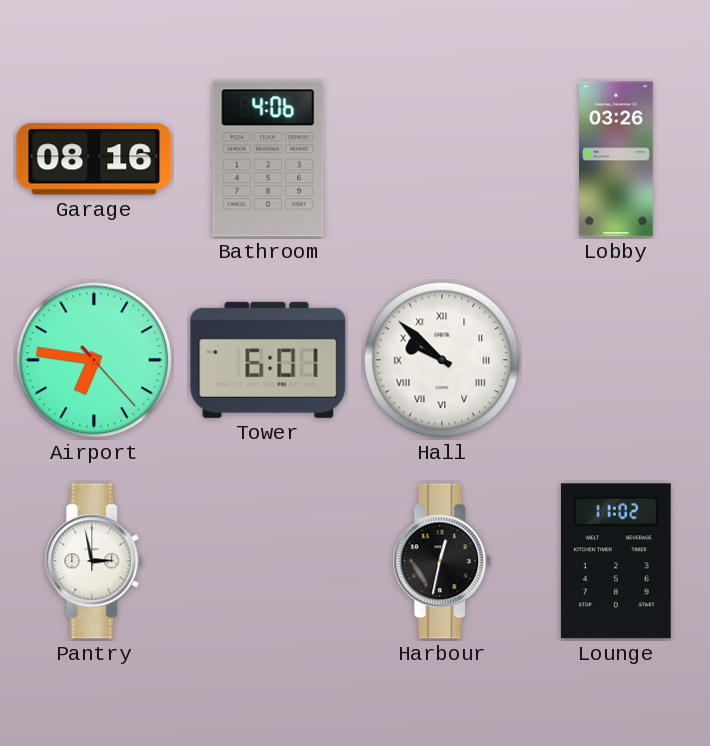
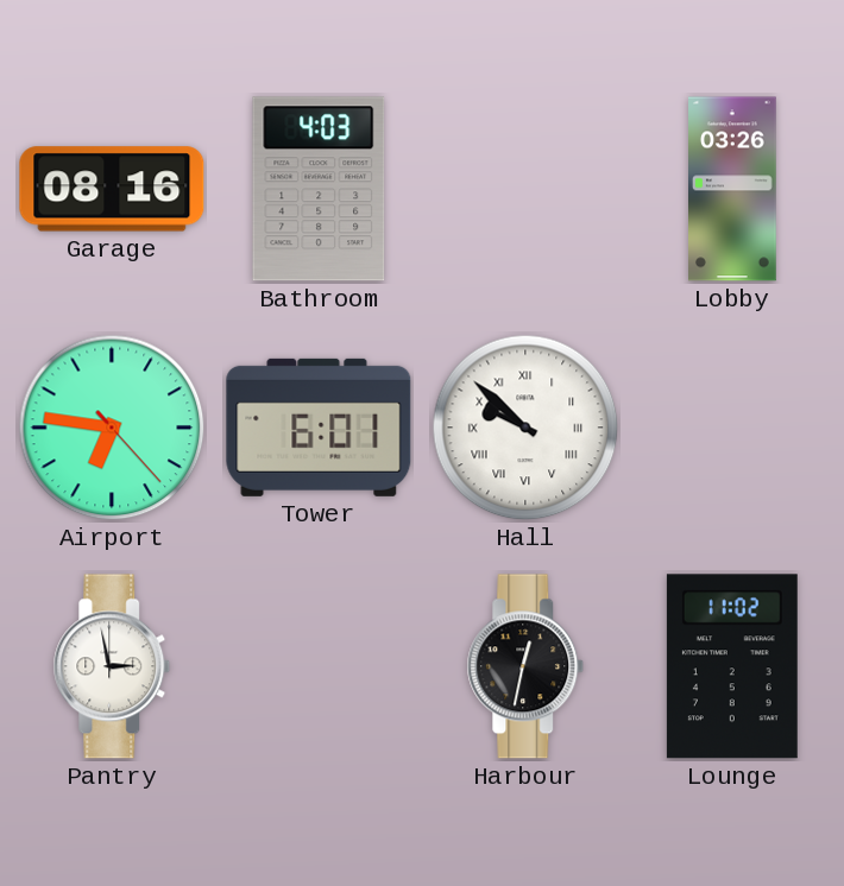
Bathroom: 4:06 -> 4:03 (319, 189)
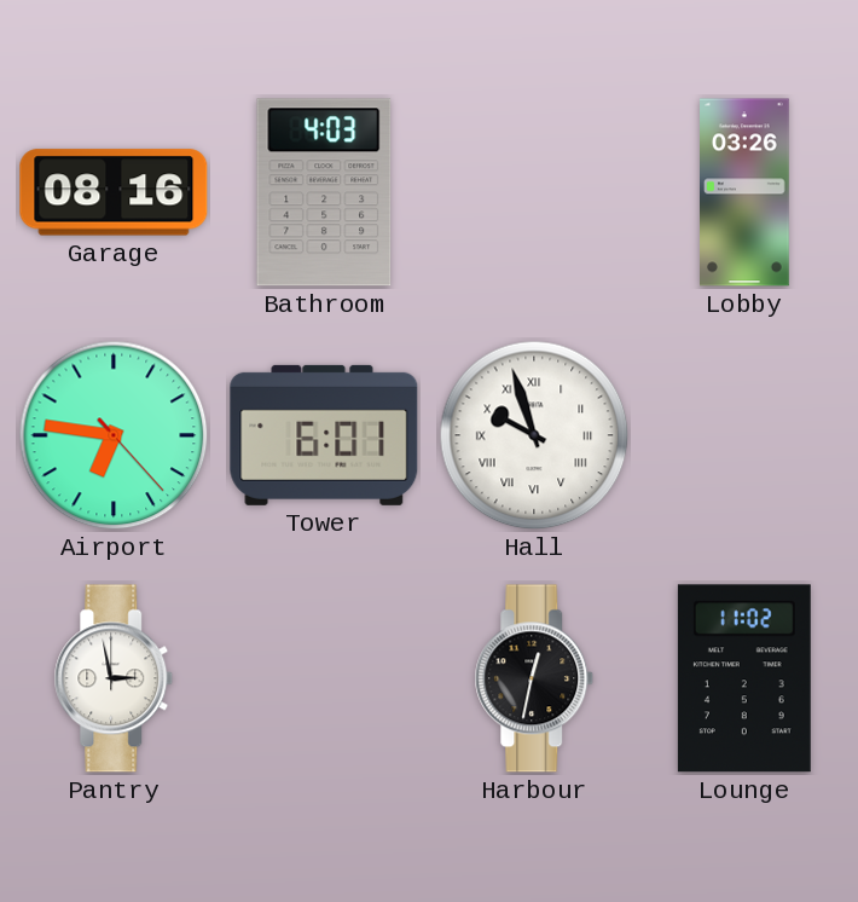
Hall: 9:52 -> 9:57 (534, 435)
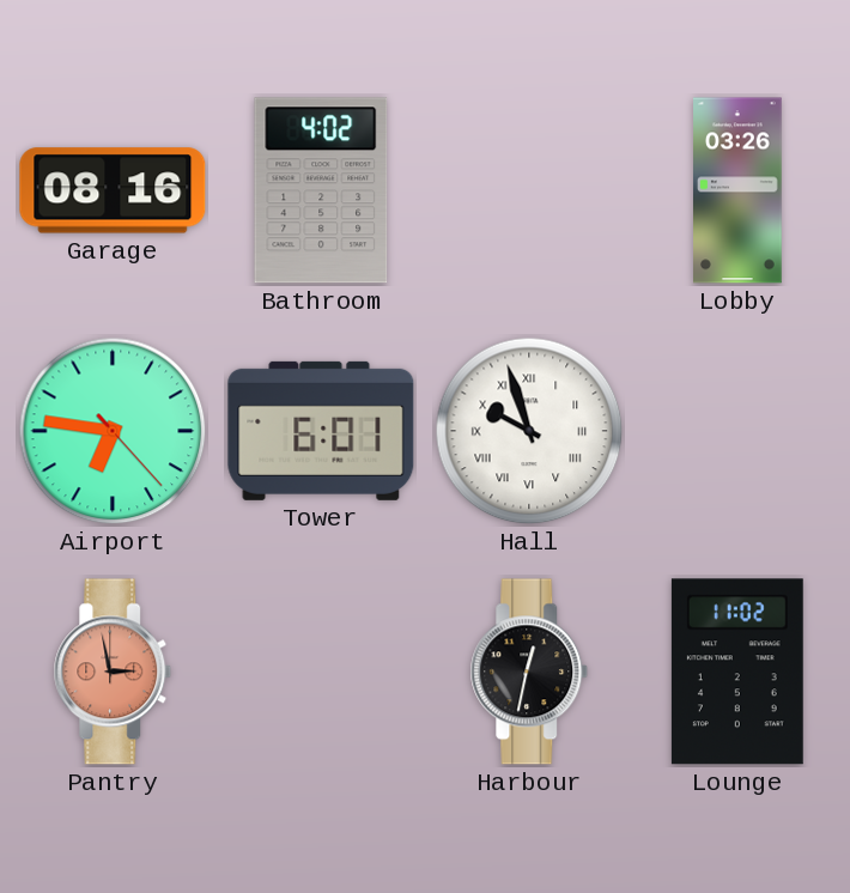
Bathroom: 4:03 -> 4:02 (321, 190)
Pantry dial: white -> salmon (113, 672)
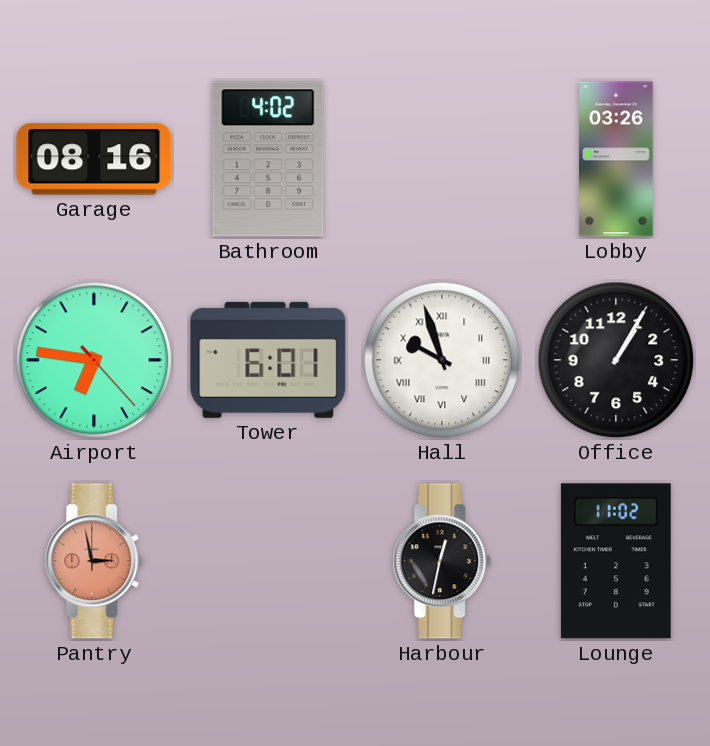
Office: none -> 1:05 (616, 360)
